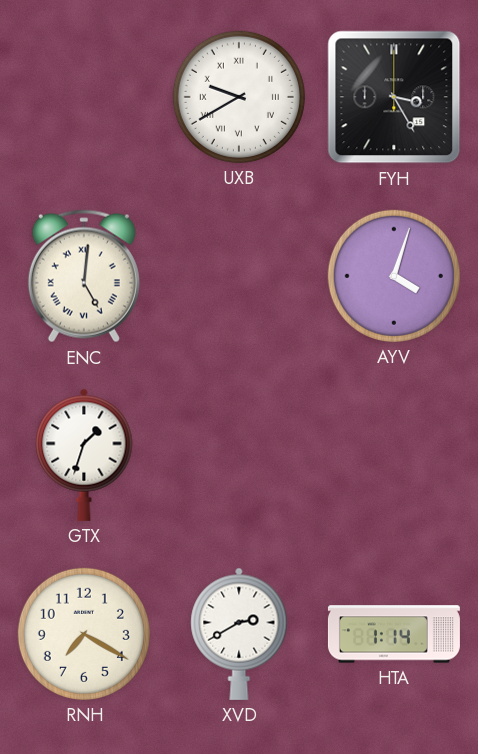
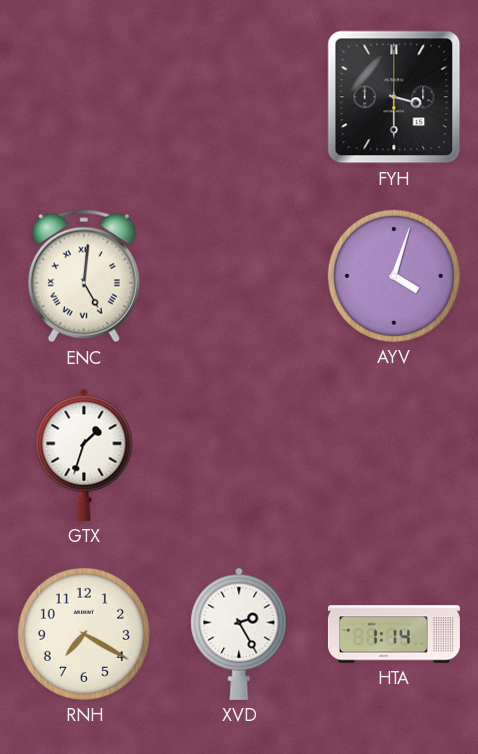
UXB: 9:40 -> none (239, 97)
FYH: 3:25 -> 3:30 (394, 97)
XVD: 2:40 -> 2:25 (239, 634)
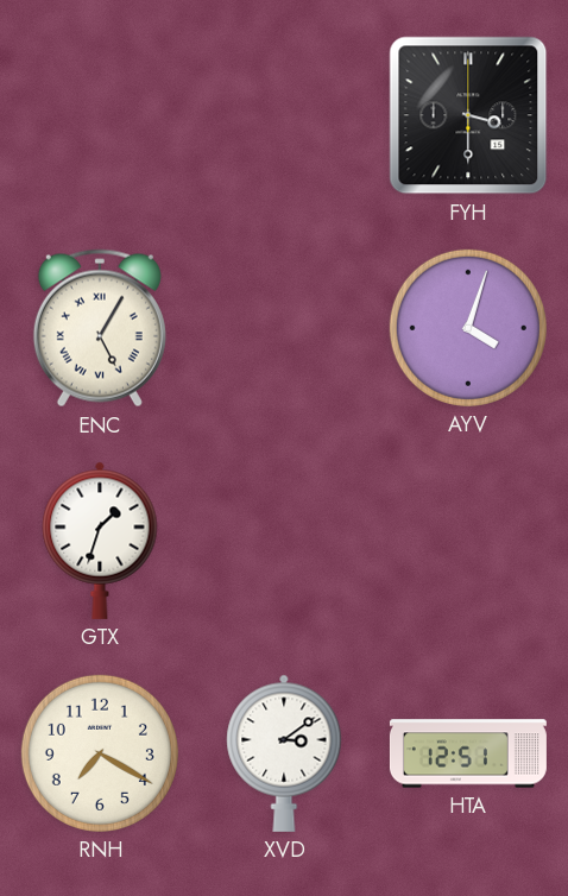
ENC: 5:01 -> 5:05 (100, 328)
XVD: 2:25 -> 3:09 (284, 753)
HTA: 1:14 -> 12:51 (468, 753)
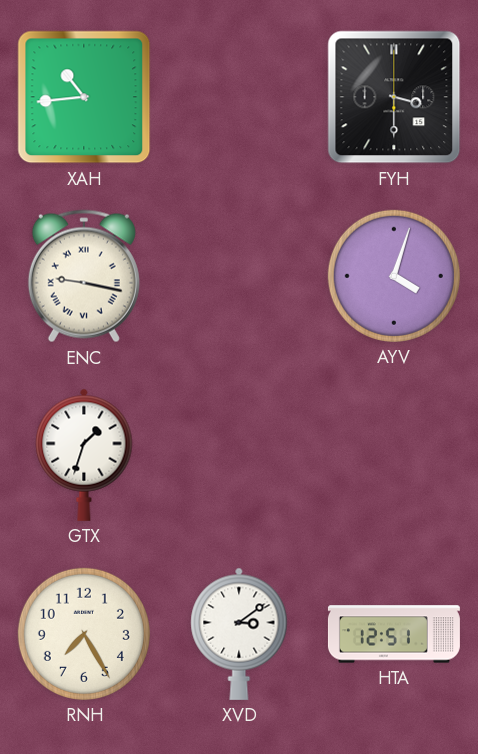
XAH: none -> 10:44 (84, 97)
ENC: 5:05 -> 9:17 (84, 276)
RNH: 7:20 -> 7:25 (84, 634)
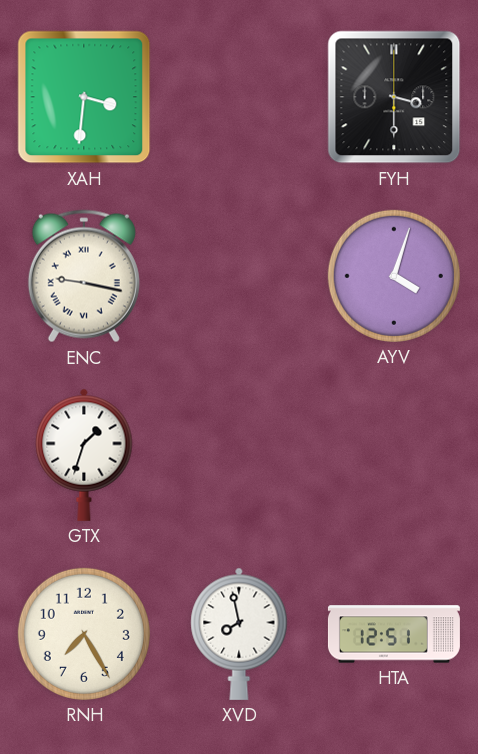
XAH: 10:44 -> 3:31 (84, 97)
XVD: 3:09 -> 7:58 (239, 634)
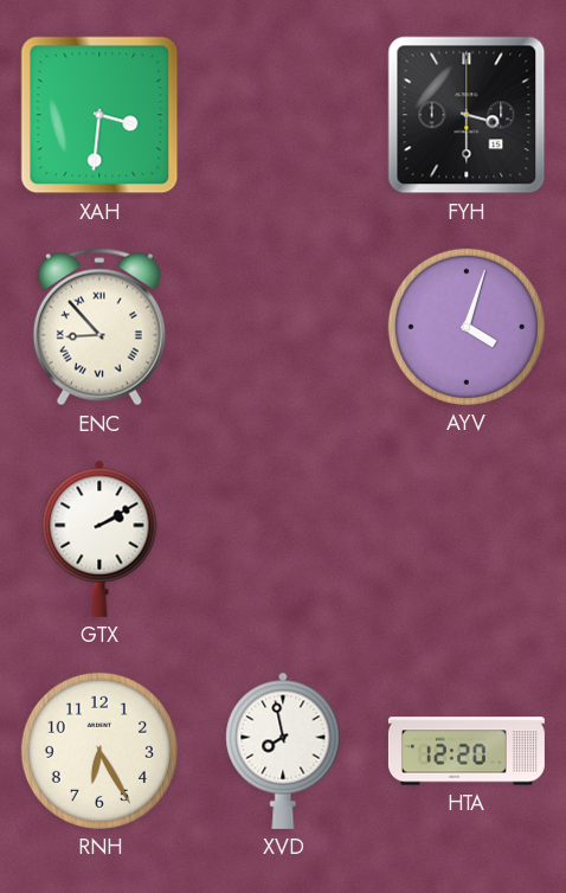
ENC: 9:17 -> 8:53 (99, 327)
GTX: 1:33 -> 2:10 (99, 539)
RNH: 7:25 -> 6:25 (99, 751)
HTA: 12:51 -> 12:20 (467, 751)
